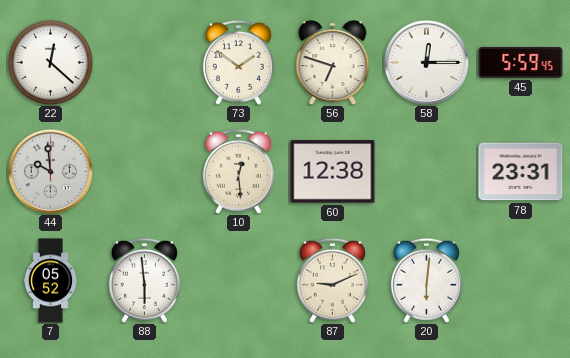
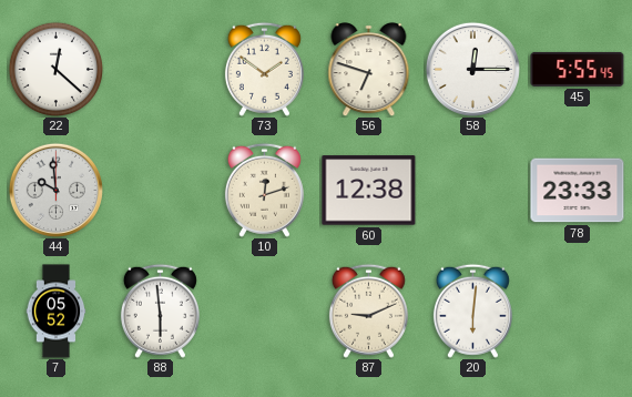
45: 5:59 -> 5:55 (578, 69)
10: 12:29 -> 12:12 (264, 190)
78: 23:31 -> 23:33 (578, 191)
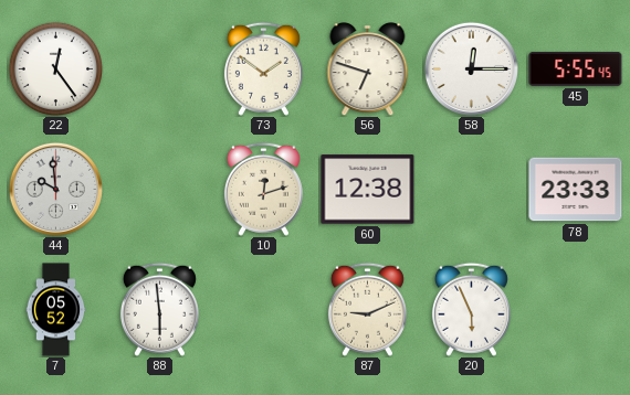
22: 12:22 -> 12:24 (55, 68)
20: 6:01 -> 5:56 (471, 309)
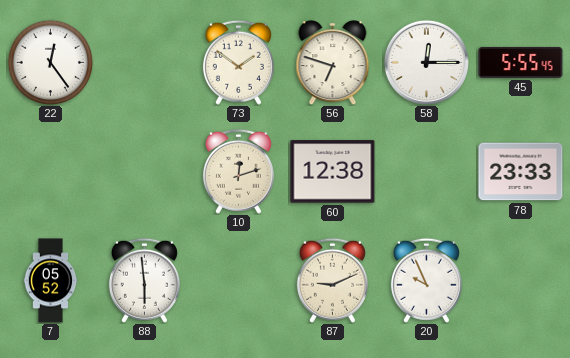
44: 9:59 -> none (55, 189)
20: 5:56 -> 9:56 (426, 280)
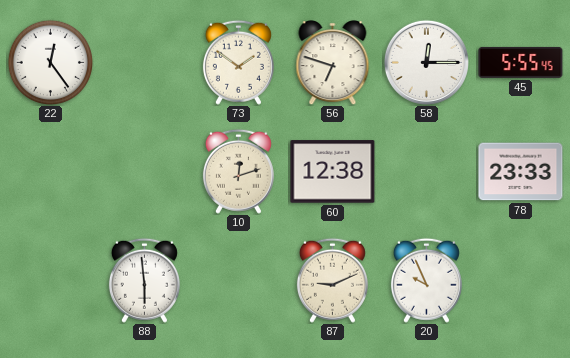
7: 05:52 -> none (51, 281)
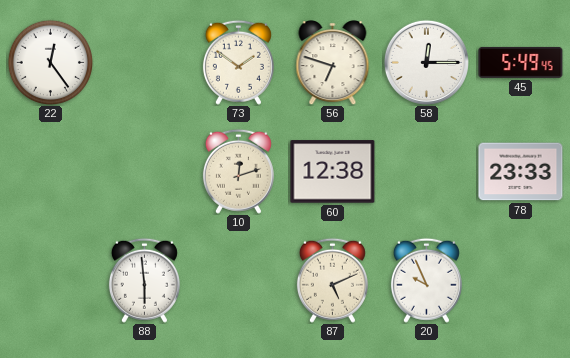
45: 5:55 -> 5:49 (521, 62)
87: 9:11 -> 5:11 (332, 280)
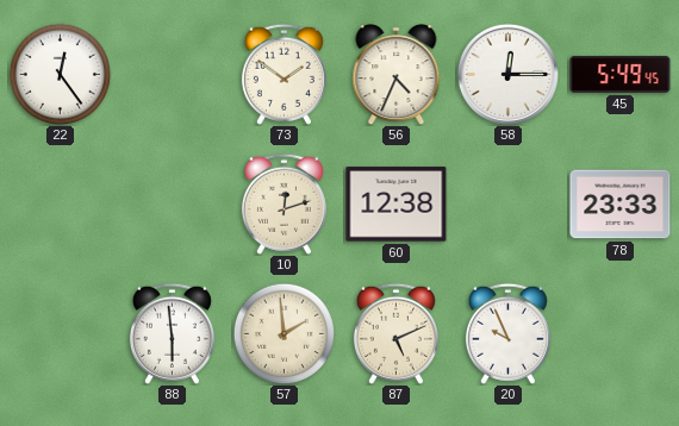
56: 6:48 -> 4:34 (397, 75)
57: none -> 1:59 (284, 333)
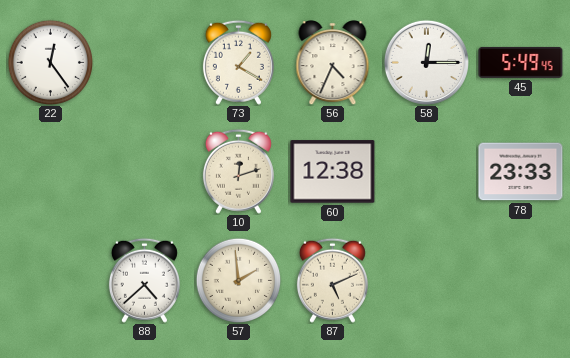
73: 1:51 -> 1:20 (238, 62)
88: 5:59 -> 4:38 (144, 280)
20: 9:56 -> none (507, 333)
